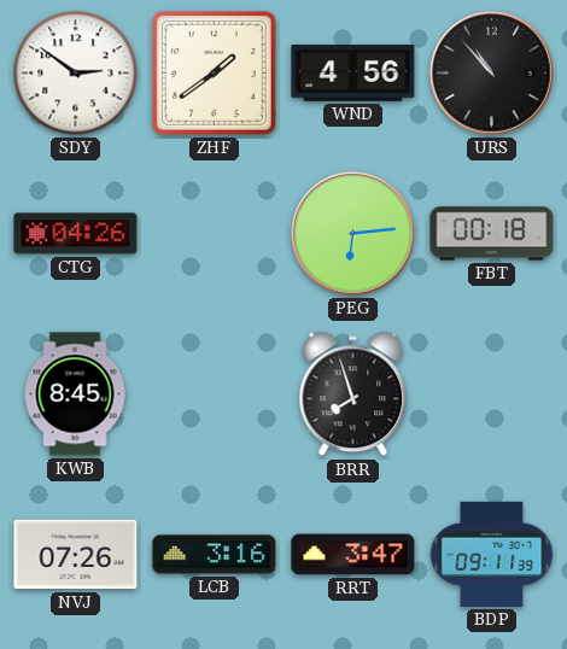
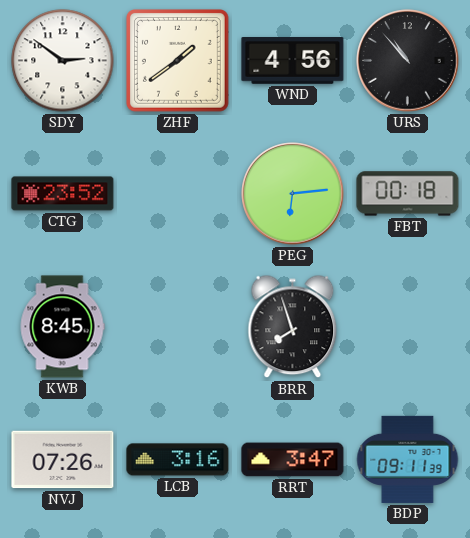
CTG: 04:26 -> 23:52 (63, 194)
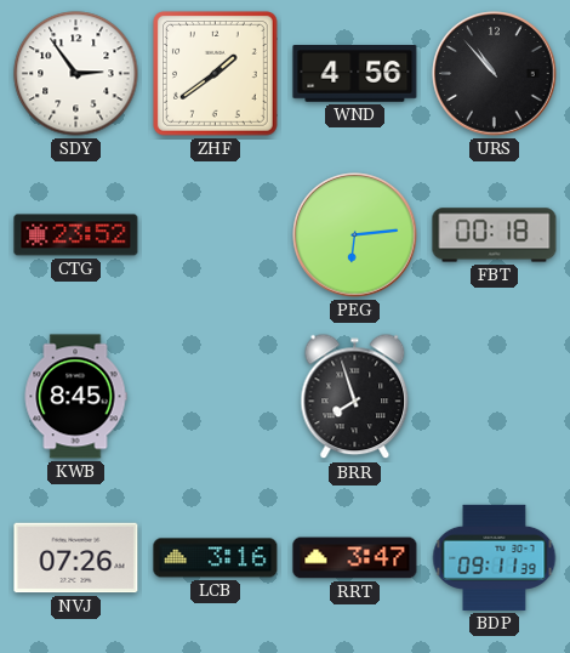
SDY: 2:51 -> 2:54 (76, 74)
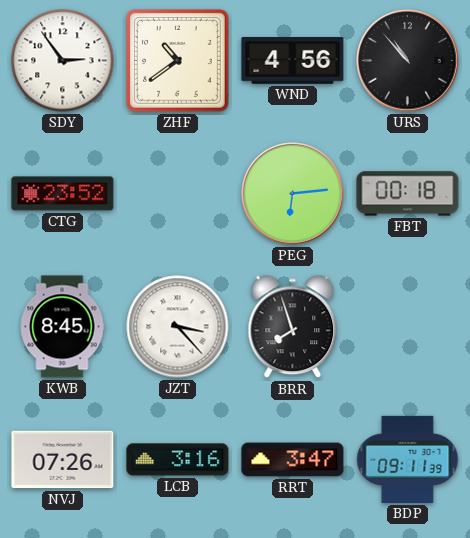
ZHF: 1:39 -> 10:39 (178, 61)
JZT: none -> 3:23 (178, 327)
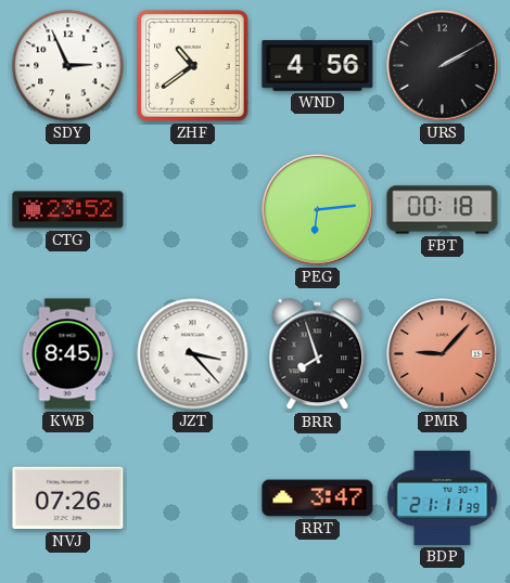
SDY: 2:54 -> 2:56 (68, 66)
URS: 10:53 -> 2:10 (443, 66)
PMR: none -> 9:07 (443, 354)
LCB: 3:16 -> none (178, 460)
BDP: 09:11 -> 21:11 (443, 497)
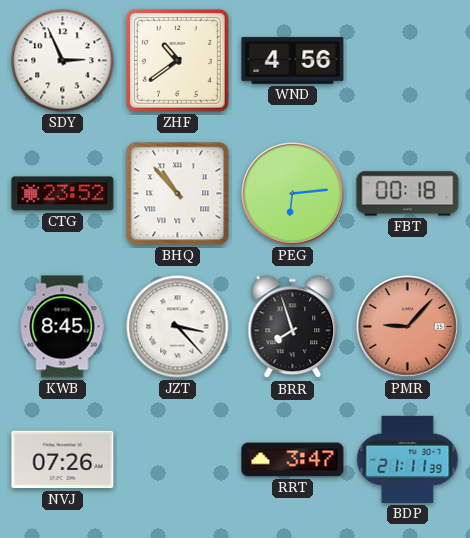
URS: 2:10 -> none (443, 66)
BHQ: none -> 10:53 (178, 194)
